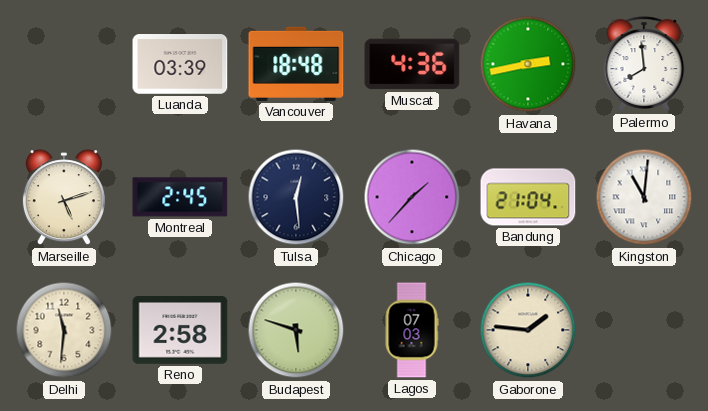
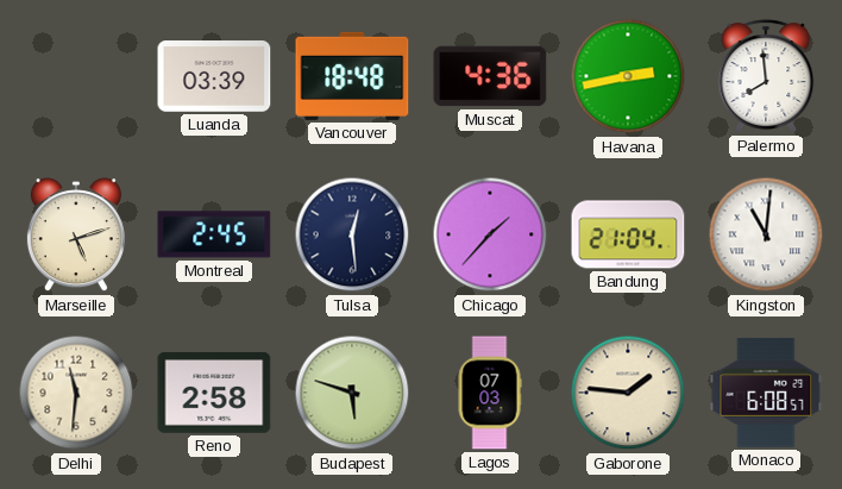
Monaco: none -> 6:08 (766, 393)
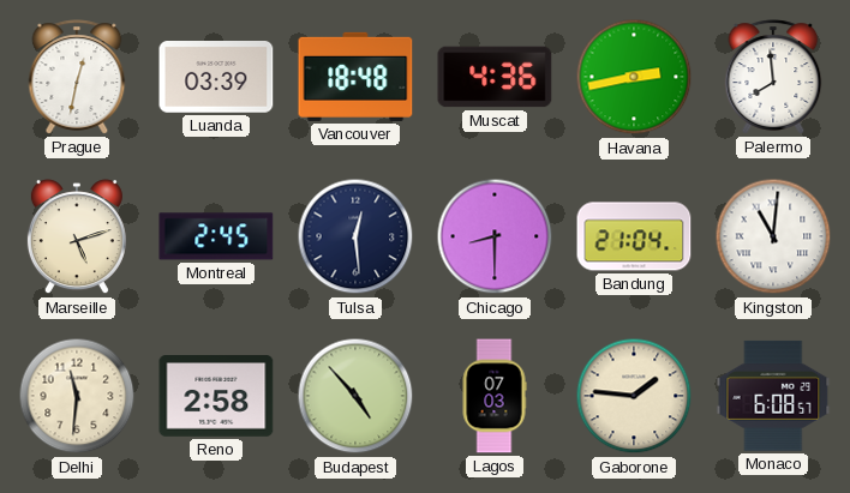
Prague: none -> 12:32 (77, 77)
Chicago: 1:37 -> 8:30 (495, 236)
Budapest: 5:48 -> 4:53 (355, 396)
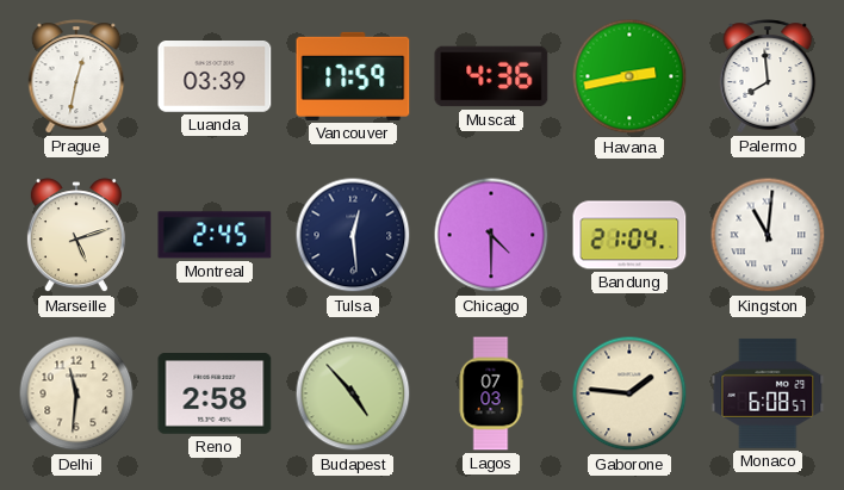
Vancouver: 18:48 -> 17:59 (353, 76)
Chicago: 8:30 -> 4:30 (491, 235)
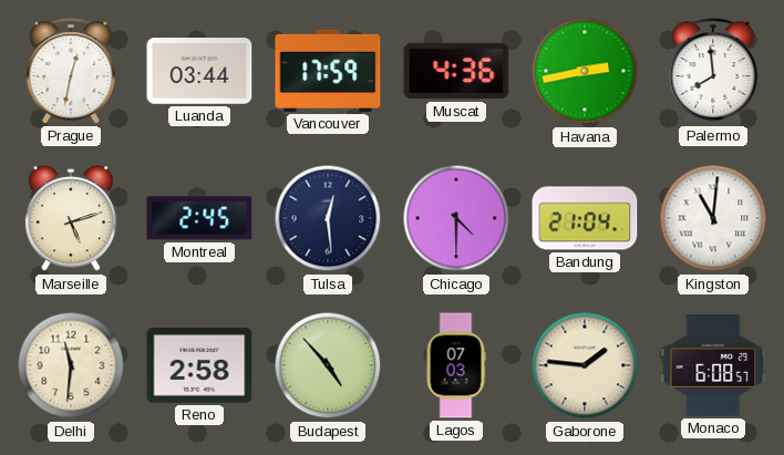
Luanda: 03:39 -> 03:44 (199, 72)
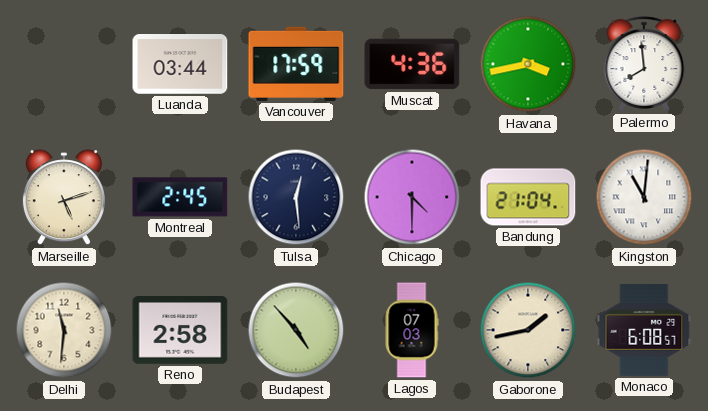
Prague: 12:32 -> none (71, 71)
Havana: 2:43 -> 3:43 (528, 64)
Gaborone: 1:46 -> 1:43 (528, 330)
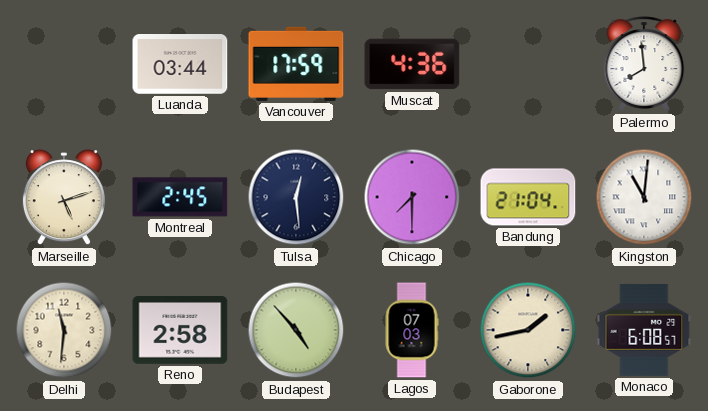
Havana: 3:43 -> none (528, 64)
Chicago: 4:30 -> 7:30 (412, 197)
